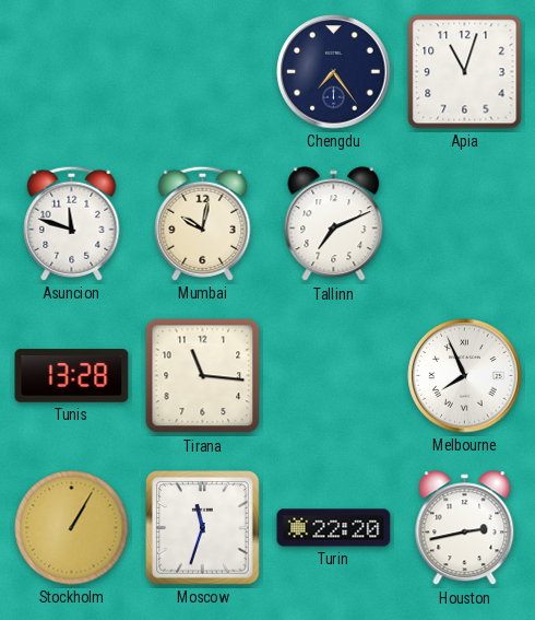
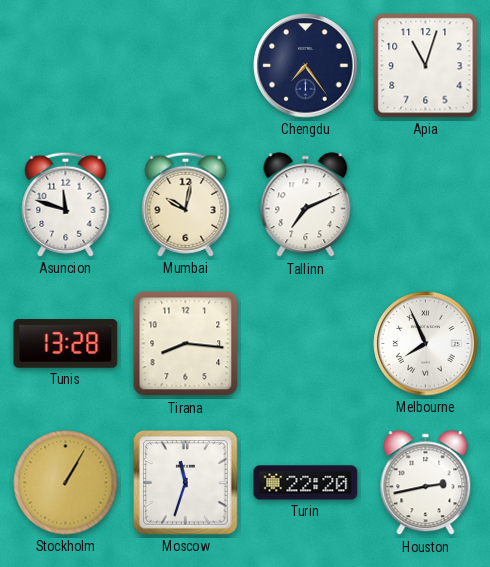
Tirana: 11:16 -> 8:16 (186, 344)
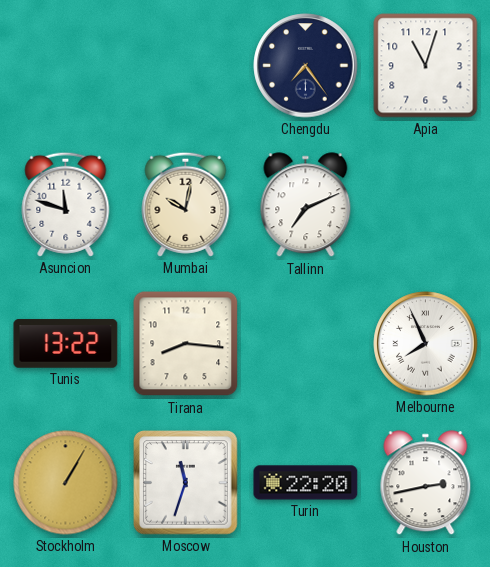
Tunis: 13:28 -> 13:22 (66, 344)
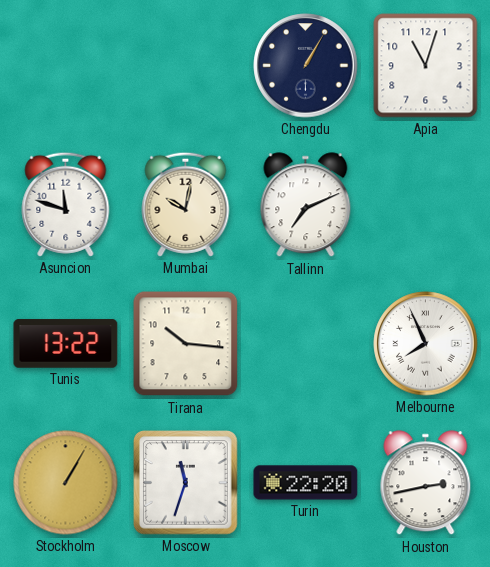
Chengdu: 7:24 -> 1:05 (306, 66)
Tirana: 8:16 -> 10:16 (186, 344)
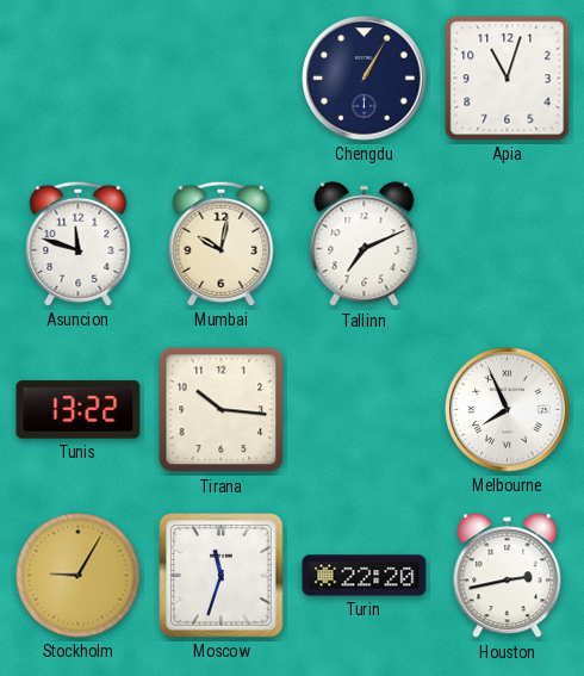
Stockholm: 1:05 -> 9:05 (79, 576)
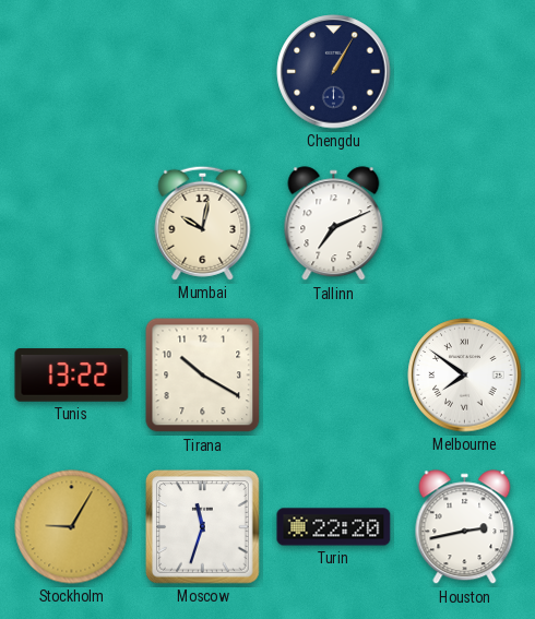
Apia: 11:03 -> none (508, 79)
Asuncion: 11:48 -> none (79, 243)
Tirana: 10:16 -> 10:20 (203, 376)
Melbourne: 7:56 -> 7:51 (465, 376)
